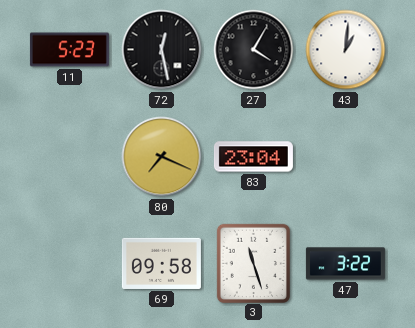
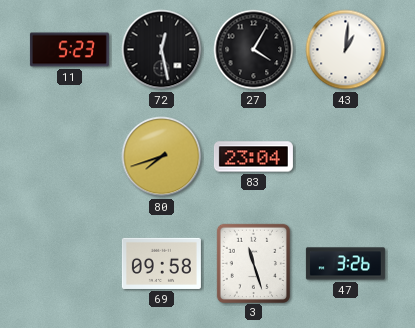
80: 7:19 -> 7:42 (162, 157)
47: 3:22 -> 3:26 (345, 264)
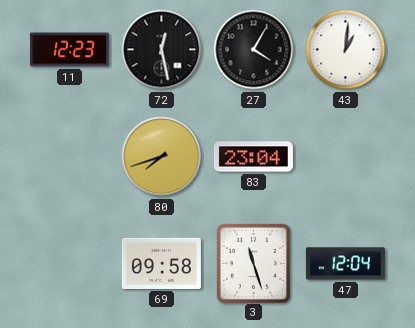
11: 5:23 -> 12:23 (69, 50)
47: 3:26 -> 12:04 (345, 264)
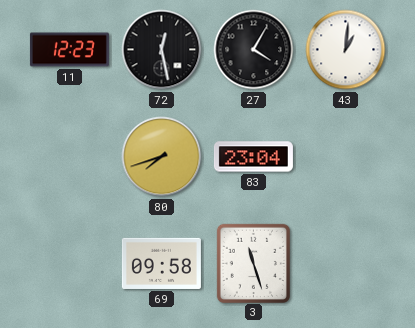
47: 12:04 -> none (345, 264)
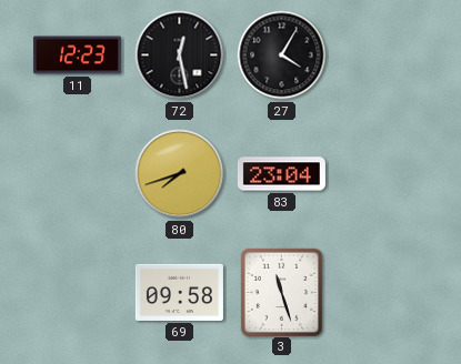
43: 1:01 -> none (346, 50)
